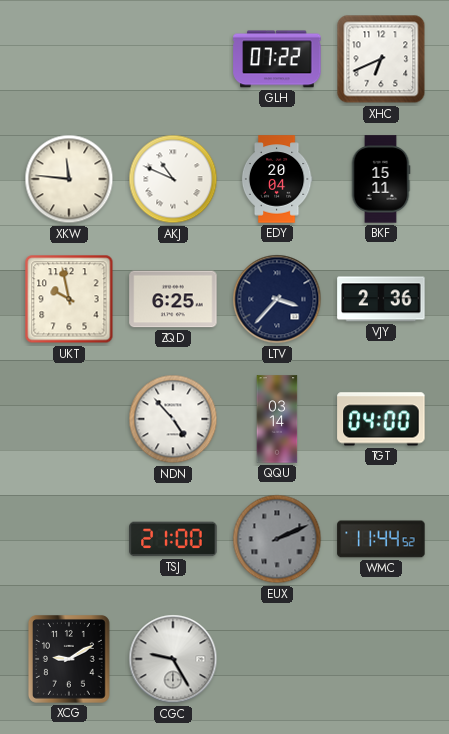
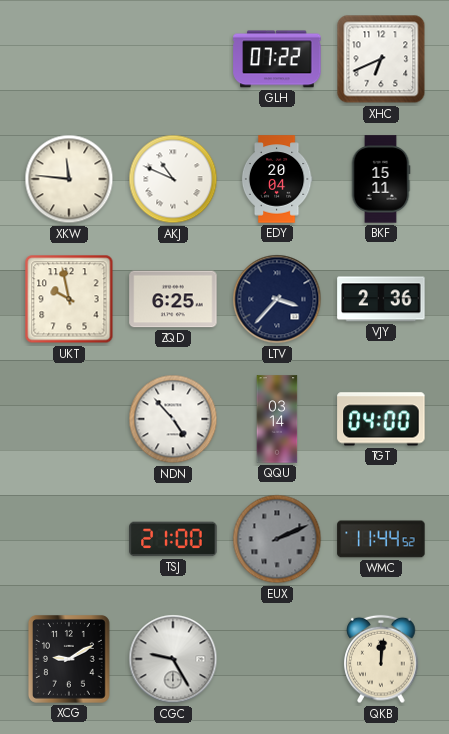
QKB: none -> 12:01 (381, 659)
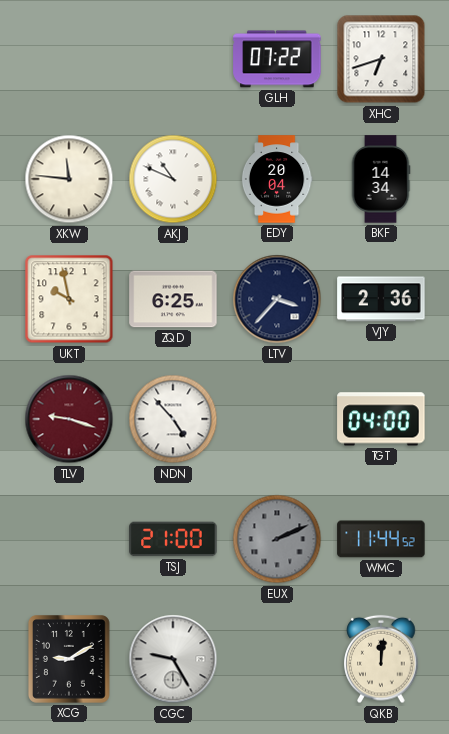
XHC: 6:41 -> 6:42 (381, 59)
BKF: 15:11 -> 14:34 (381, 179)
TLV: none -> 9:18 (69, 419)
QQU: 03:14 -> none (277, 419)
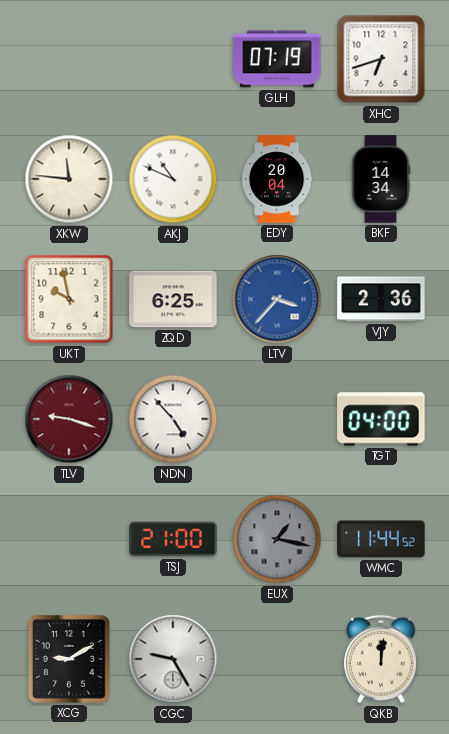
GLH: 07:22 -> 07:19 (277, 59)
LTV dial: navy -> blue (277, 299)
EUX: 2:11 -> 1:17 (277, 539)
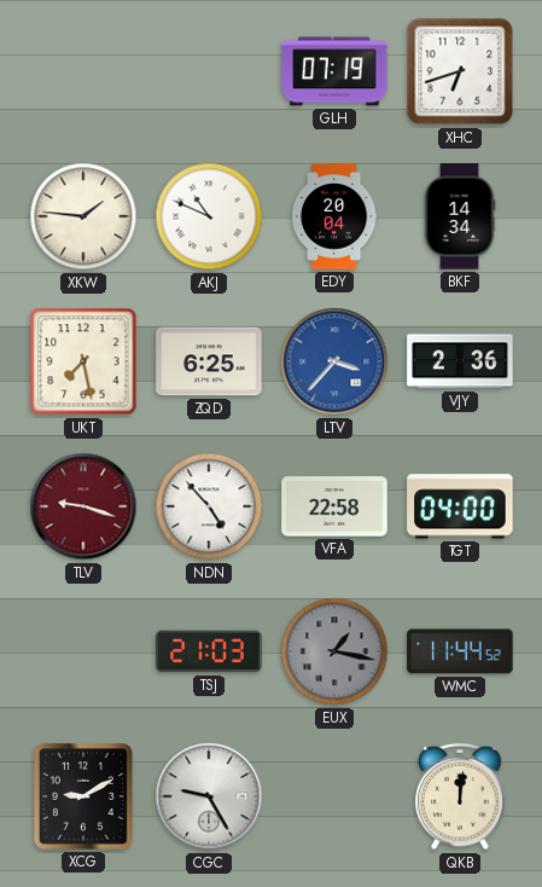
XKW: 11:46 -> 1:46 (83, 216)
UKT: 9:58 -> 7:28 (83, 361)
VFA: none -> 22:58 (334, 506)
TSJ: 21:00 -> 21:03 (209, 651)
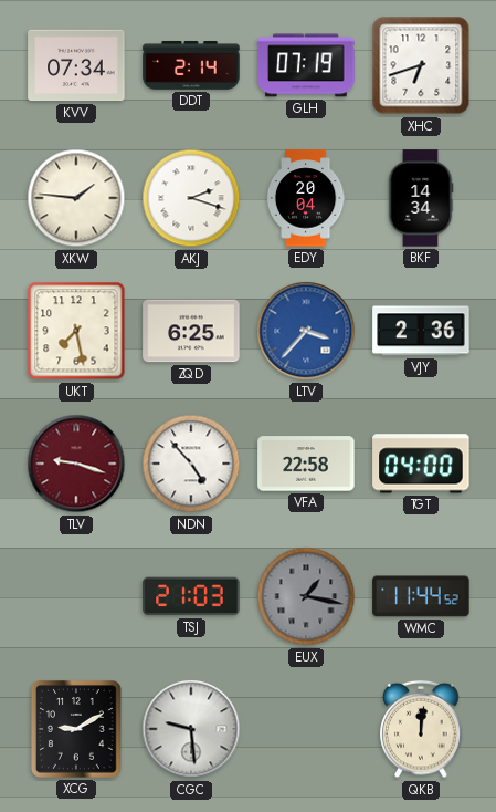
KVV: none -> 07:34 (76, 65)
DDT: none -> 2:14 (191, 66)
AKJ: 10:49 -> 2:18 (191, 198)
CGC: 9:25 -> 9:29 (191, 729)
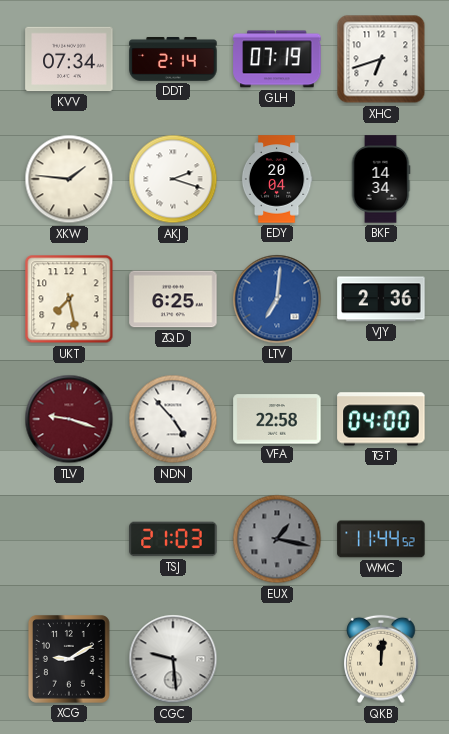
LTV: 3:37 -> 7:01 (277, 299)
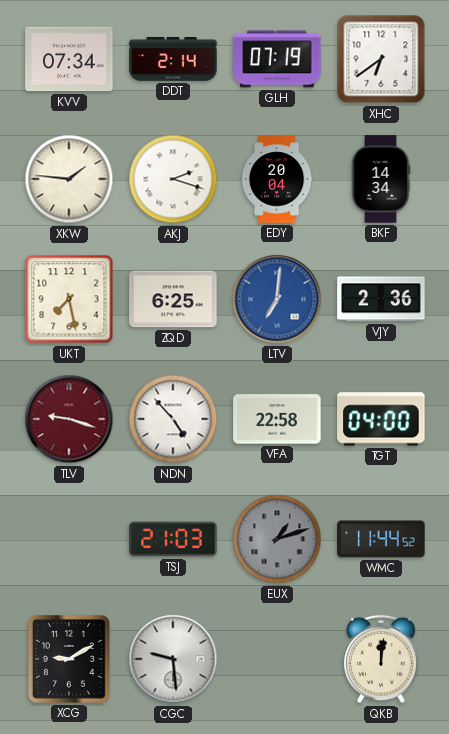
XHC: 6:42 -> 6:39 (381, 59)
EUX: 1:17 -> 1:12 (277, 539)
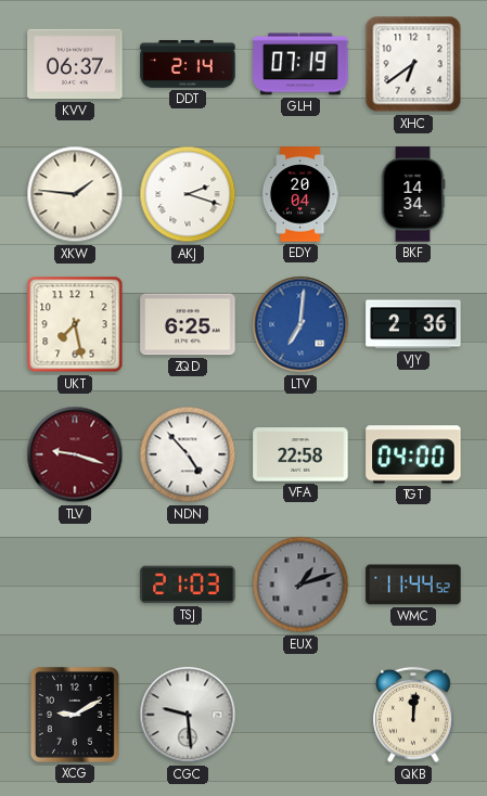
KVV: 07:34 -> 06:37 (75, 64)
